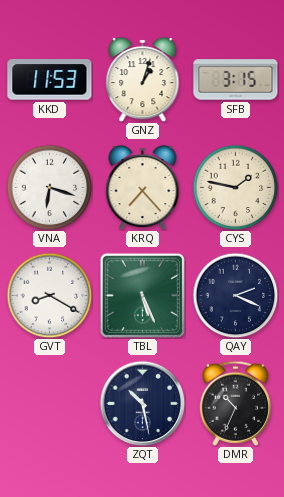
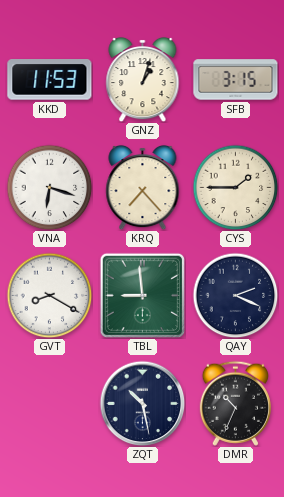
CYS: 1:47 -> 1:45 (235, 187)
TBL: 5:26 -> 8:59 (142, 295)
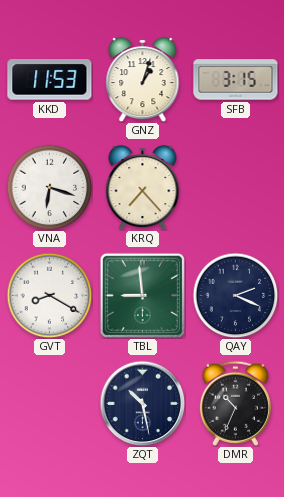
CYS: 1:45 -> none (235, 187)
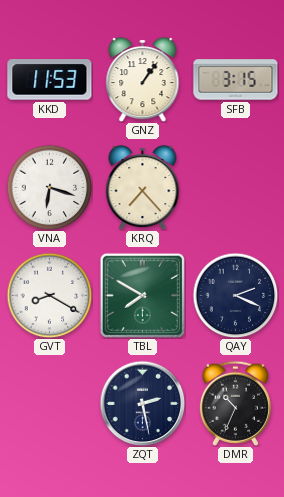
GNZ: 1:03 -> 1:06 (143, 79)
TBL: 8:59 -> 7:50 (142, 295)
ZQT: 10:28 -> 2:28 (142, 403)
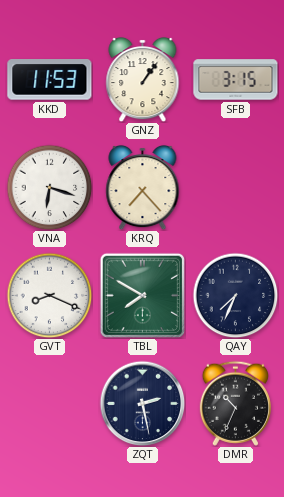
GVT: 8:20 -> 8:19 (49, 295)
QAY: 2:19 -> 7:34 (235, 295)
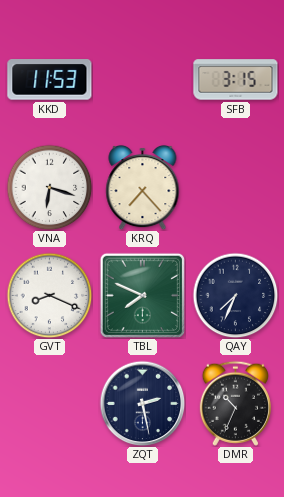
GNZ: 1:06 -> none (143, 79)
TBL: 7:50 -> 7:49 (142, 295)
